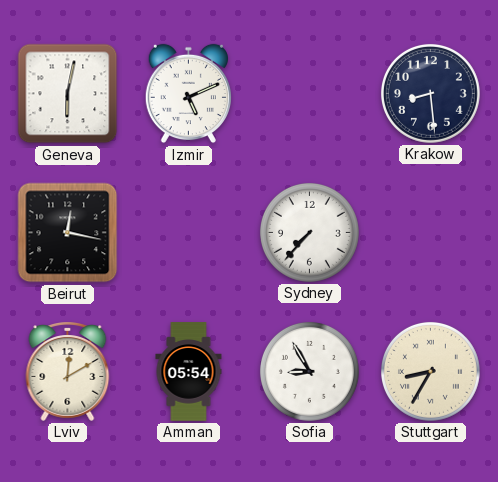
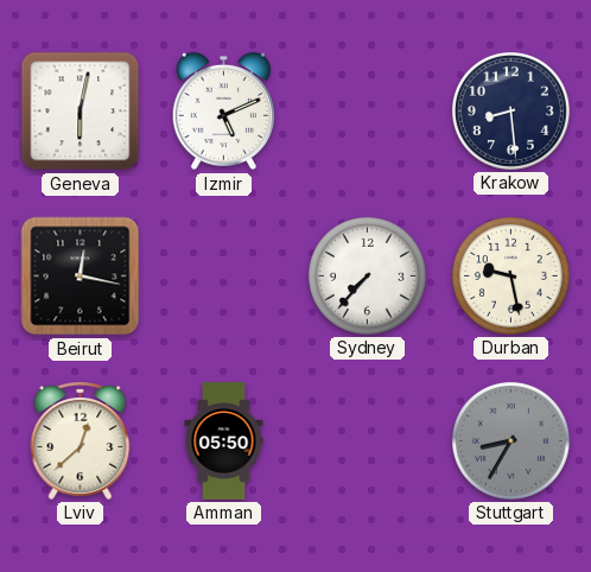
Durban: none -> 9:28 (510, 275)
Lviv: 12:10 -> 12:38 (81, 440)
Amman: 05:54 -> 05:50 (224, 441)
Sofia: 8:55 -> none (309, 371)
Stuttgart dial: cream -> grey (510, 440)
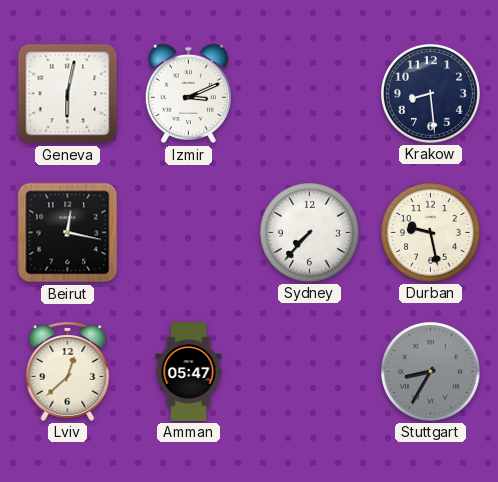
Izmir: 5:11 -> 3:11 (188, 94)
Amman: 05:50 -> 05:47 (189, 372)
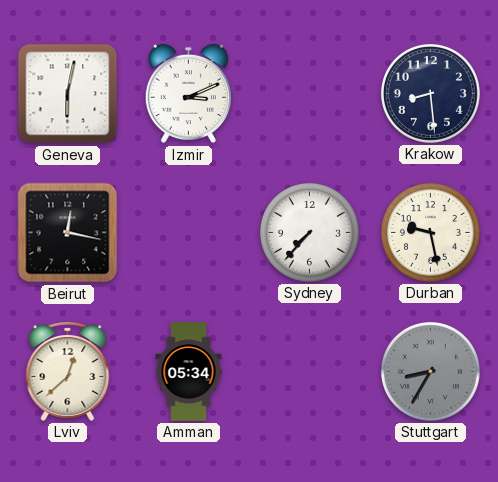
Amman: 05:47 -> 05:34 (189, 372)
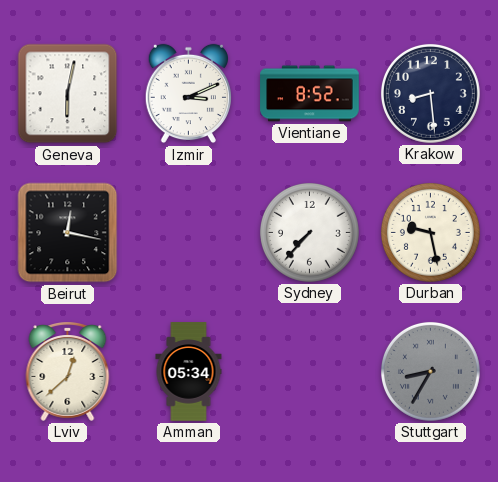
Vientiane: none -> 8:52 (310, 94)
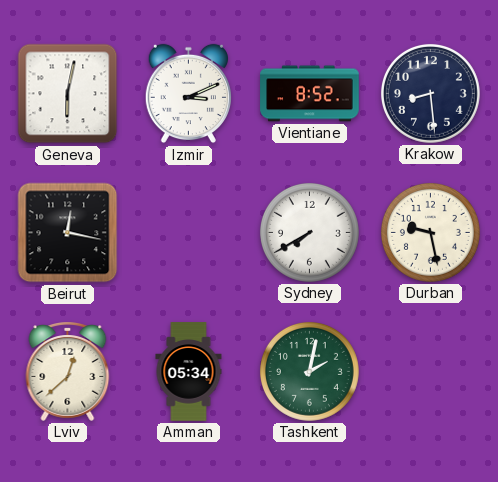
Sydney: 7:37 -> 7:40 (309, 232)
Tashkent: none -> 2:02 (309, 371)
Stuttgart: 8:35 -> none (430, 371)
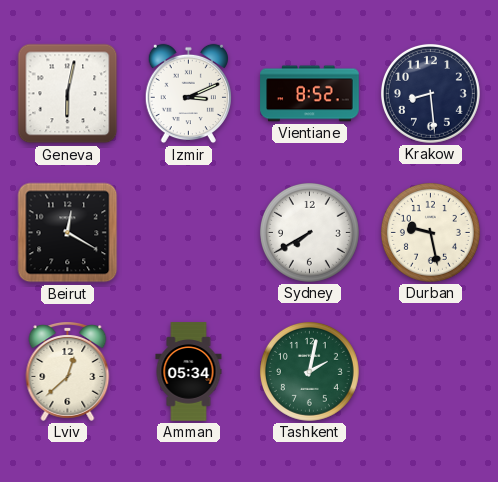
Beirut: 12:17 -> 12:20 (68, 233)
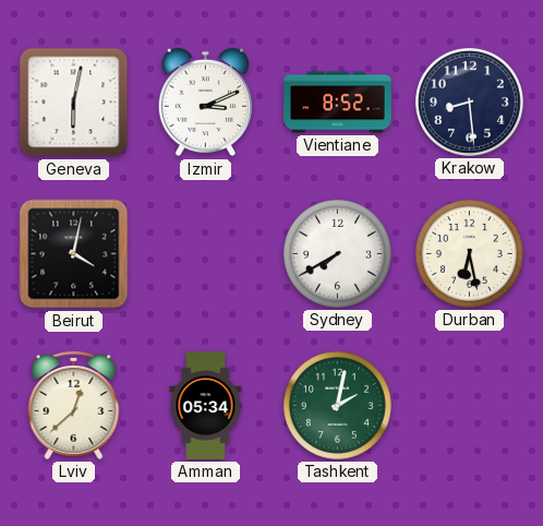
Beirut: 12:20 -> 4:02 (74, 254)
Durban: 9:28 -> 6:28 (469, 253)
